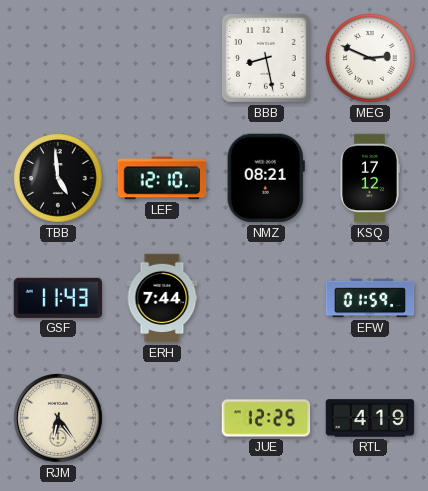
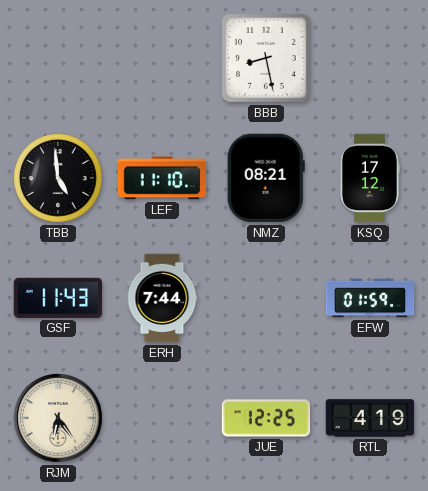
MEG: 2:49 -> none (371, 59)
LEF: 12:10 -> 11:10 (162, 178)
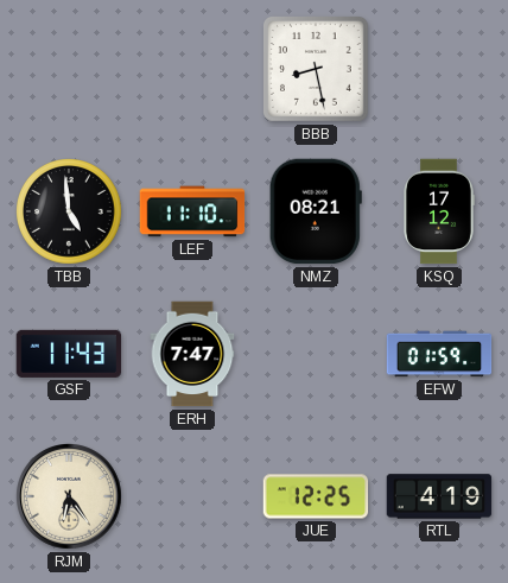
ERH: 7:44 -> 7:47 (192, 354)
